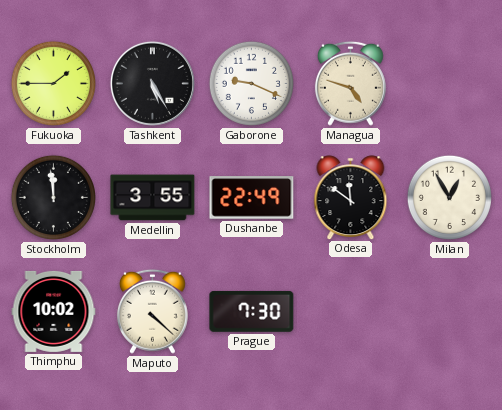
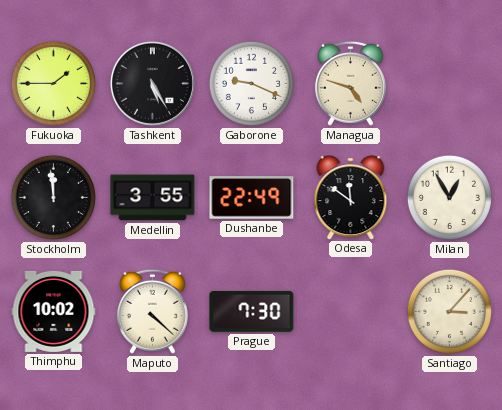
Santiago: none -> 3:07 (449, 311)
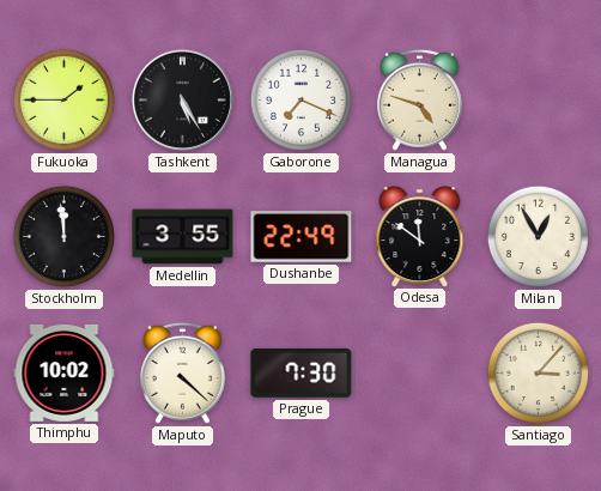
Gaborone: 9:19 -> 7:19 (300, 99)
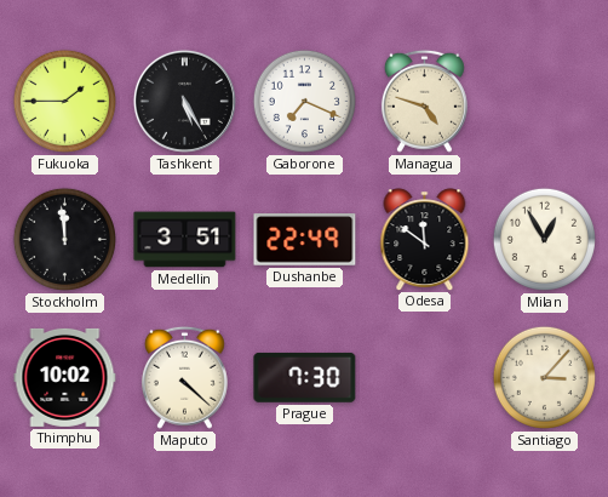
Medellin: 3:55 -> 3:51 (185, 240)
